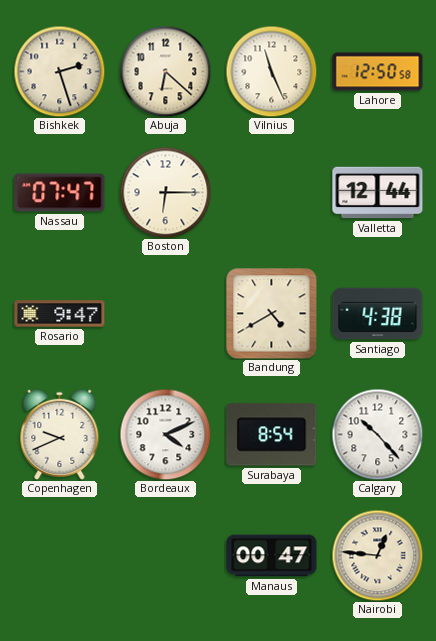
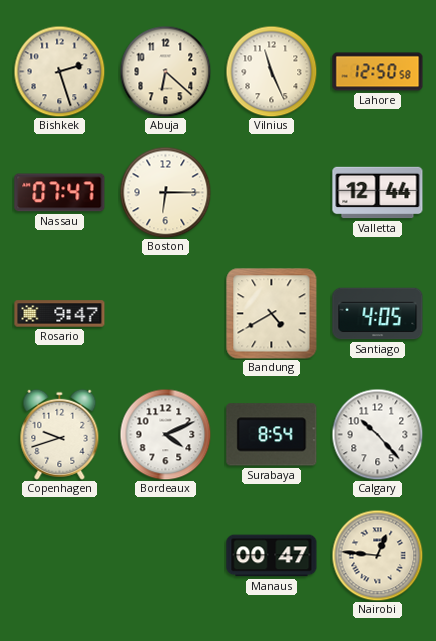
Santiago: 4:38 -> 4:05 (378, 314)
Copenhagen: 9:41 -> 9:42 (60, 434)
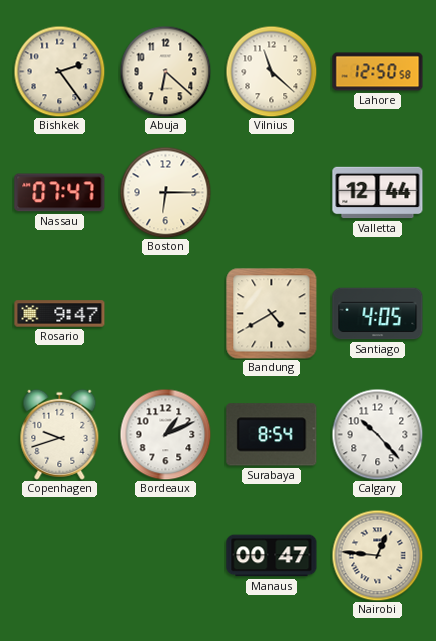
Bishkek: 2:27 -> 2:24 (59, 71)
Vilnius: 11:26 -> 11:22 (271, 71)
Bordeaux: 4:11 -> 1:11 (165, 434)
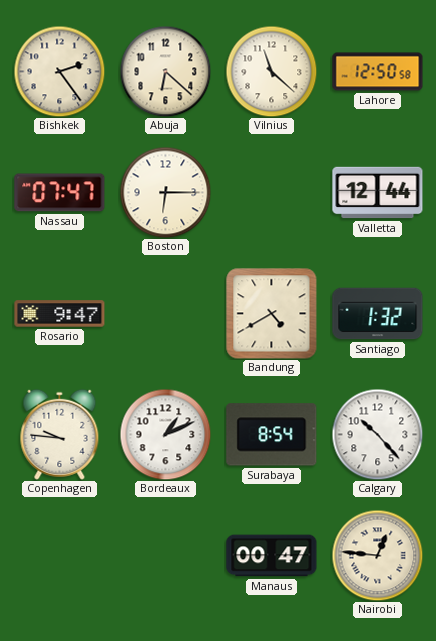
Santiago: 4:05 -> 1:32 (378, 314)
Copenhagen: 9:42 -> 9:46 (60, 434)
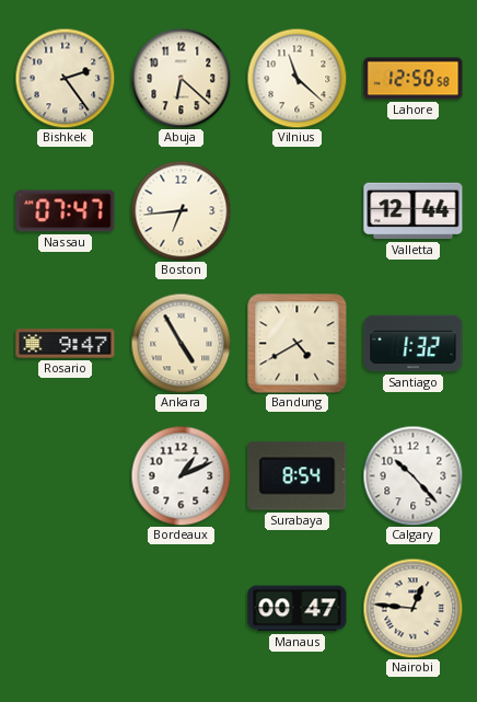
Boston: 6:15 -> 6:44 (181, 210)
Ankara: none -> 4:55 (181, 343)
Copenhagen: 9:46 -> none (60, 434)
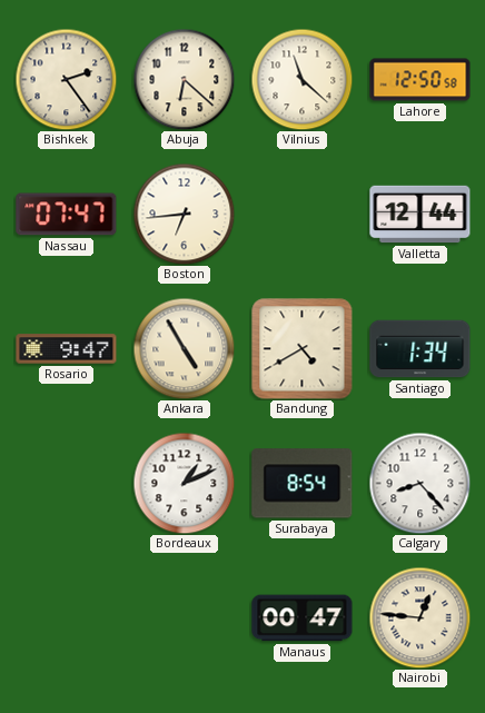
Santiago: 1:32 -> 1:34 (420, 349)
Calgary: 10:23 -> 8:23 (419, 483)
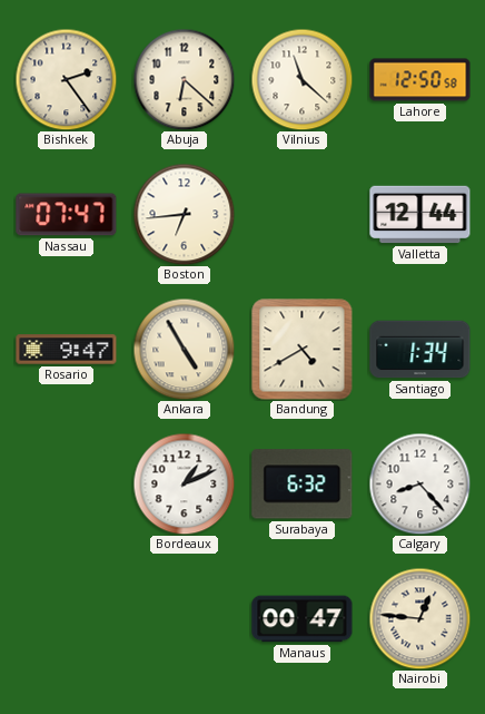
Surabaya: 8:54 -> 6:32 (303, 485)
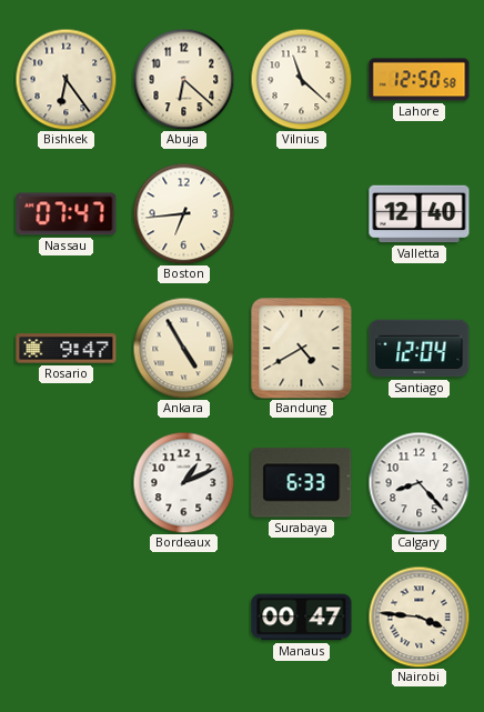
Bishkek: 2:24 -> 6:24 (65, 79)
Valletta: 12:44 -> 12:40 (420, 214)
Santiago: 1:34 -> 12:04 (420, 349)
Surabaya: 6:32 -> 6:33 (302, 483)
Nairobi: 12:46 -> 3:46 (419, 616)
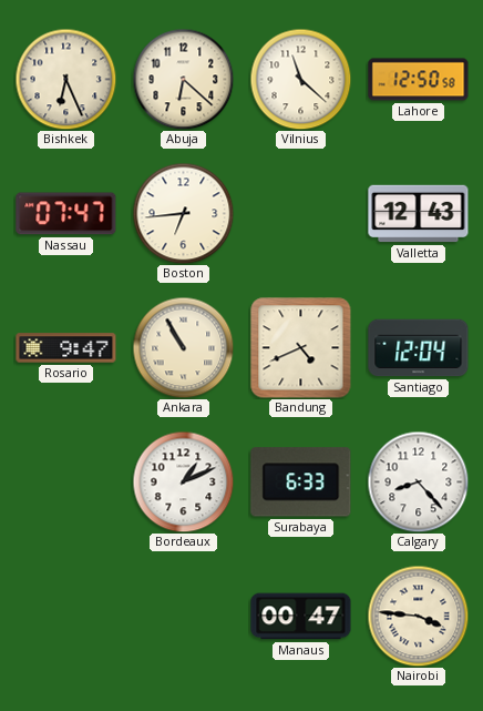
Bishkek: 6:24 -> 6:26 (65, 79)
Valletta: 12:40 -> 12:43 (419, 214)
Ankara: 4:55 -> 10:55 (183, 347)
Bandung: 4:40 -> 4:41 (301, 348)
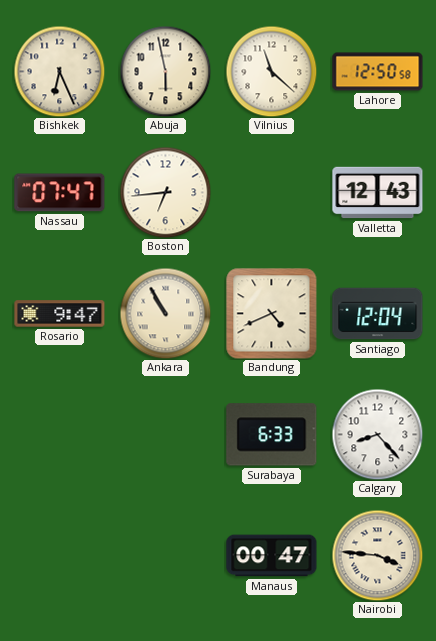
Abuja: 6:22 -> 5:58 (165, 71)
Bordeaux: 1:11 -> none (183, 481)
